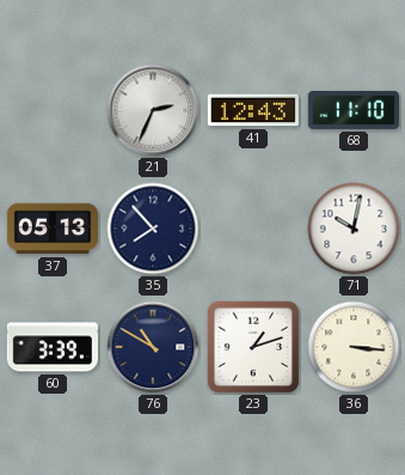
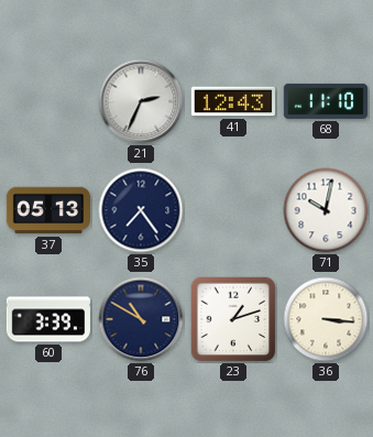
35: 7:53 -> 7:24 (141, 210)
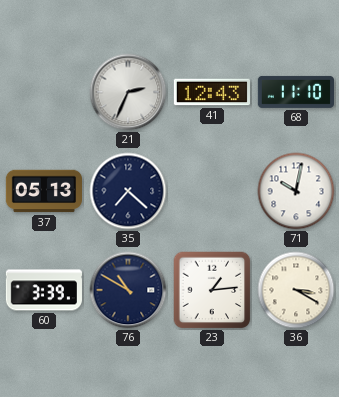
35: 7:24 -> 7:22 (128, 191)
23: 1:12 -> 1:14 (212, 290)
36: 3:16 -> 3:20 (296, 290)
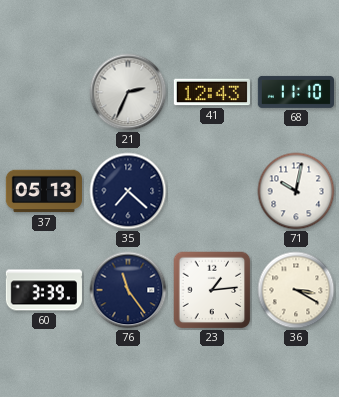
76: 10:50 -> 11:24 (128, 290)
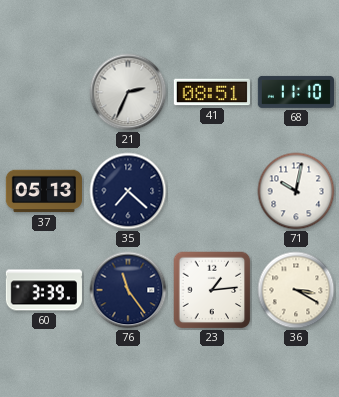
41: 12:43 -> 08:51 (212, 92)
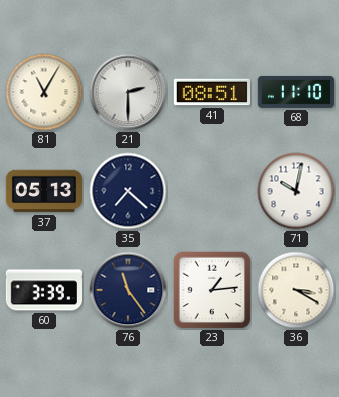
81: none -> 11:05 (44, 92)
21: 2:34 -> 2:30 (128, 92)
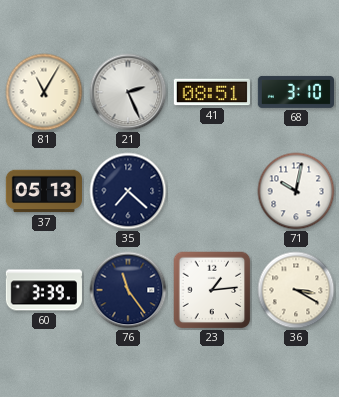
21: 2:30 -> 2:26 (128, 92)
68: 11:10 -> 3:10 (295, 92)
